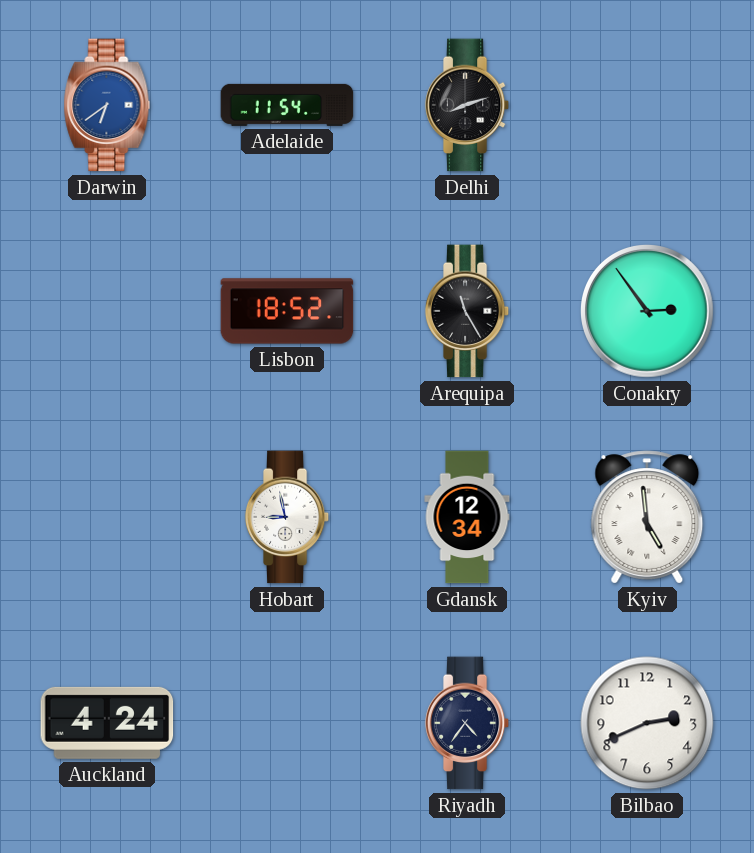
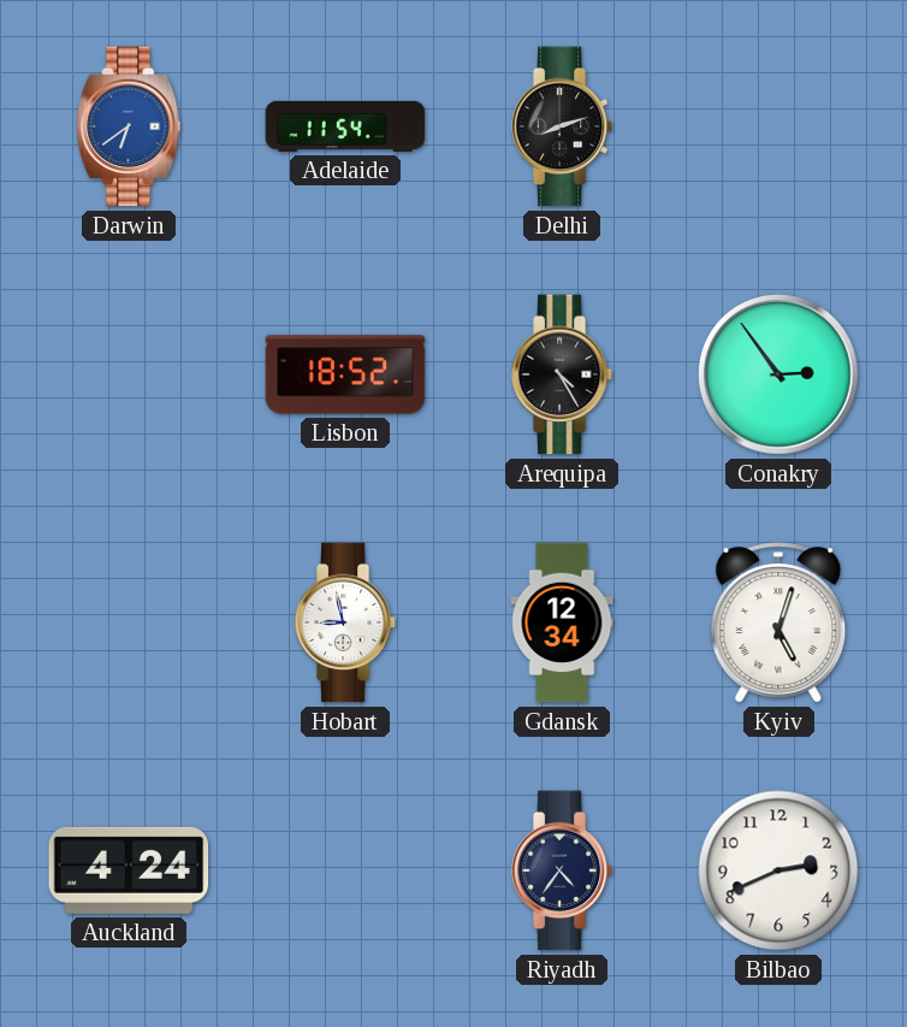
Arequipa: 11:25 -> 4:25 (562, 374)
Kyiv: 4:59 -> 5:03 (778, 622)
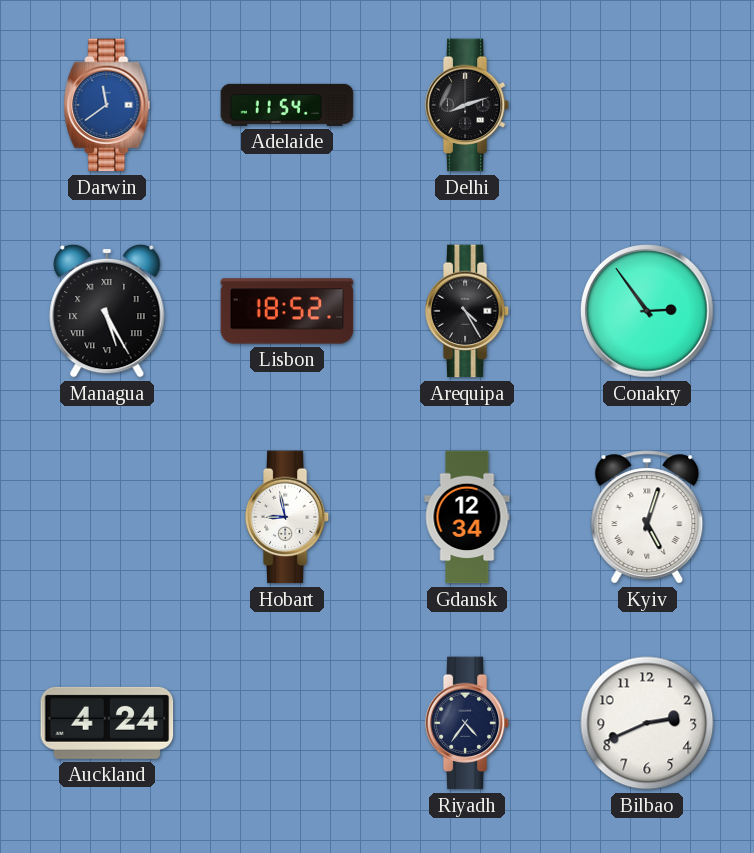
Darwin: 6:39 -> 11:39 (107, 105)
Managua: none -> 5:25 (107, 311)
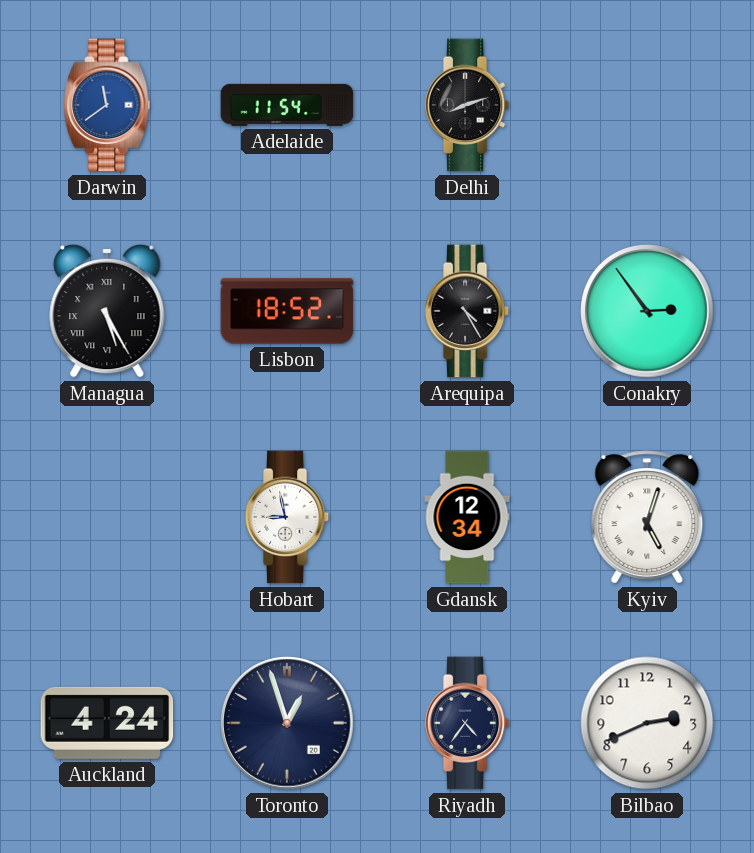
Toronto: none -> 12:57 (288, 724)
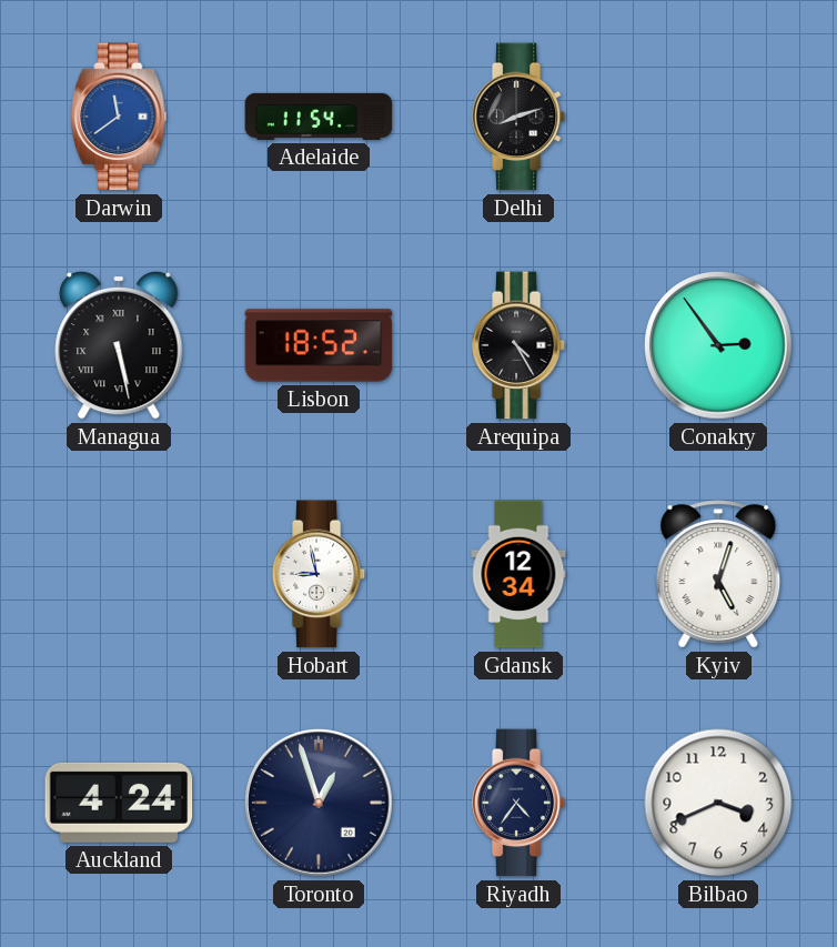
Managua: 5:25 -> 5:28 (119, 345)
Bilbao: 2:41 -> 3:41 (718, 803)
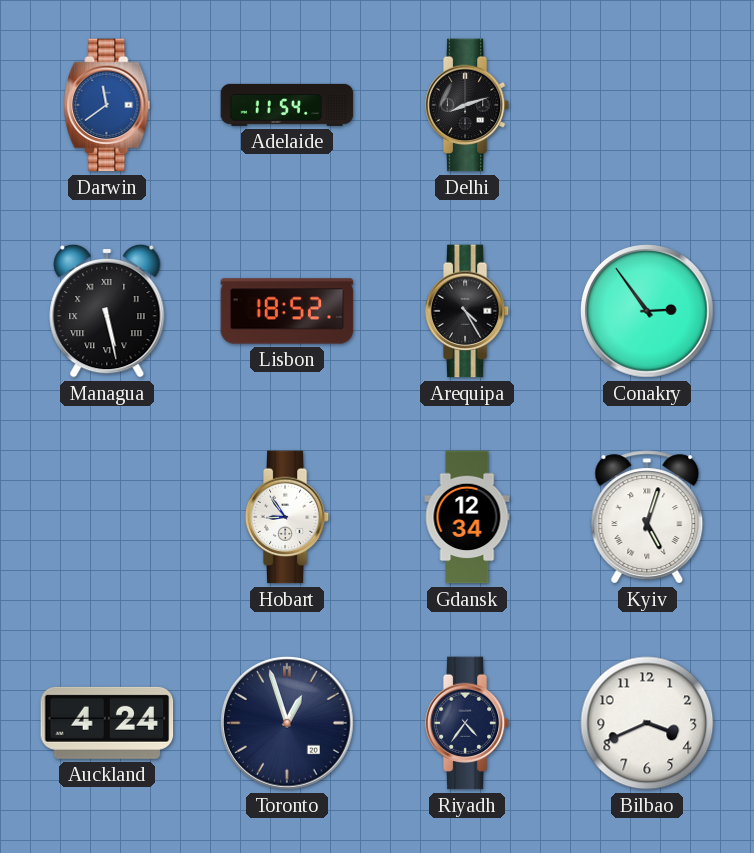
Hobart: 8:58 -> 8:54 (287, 517)
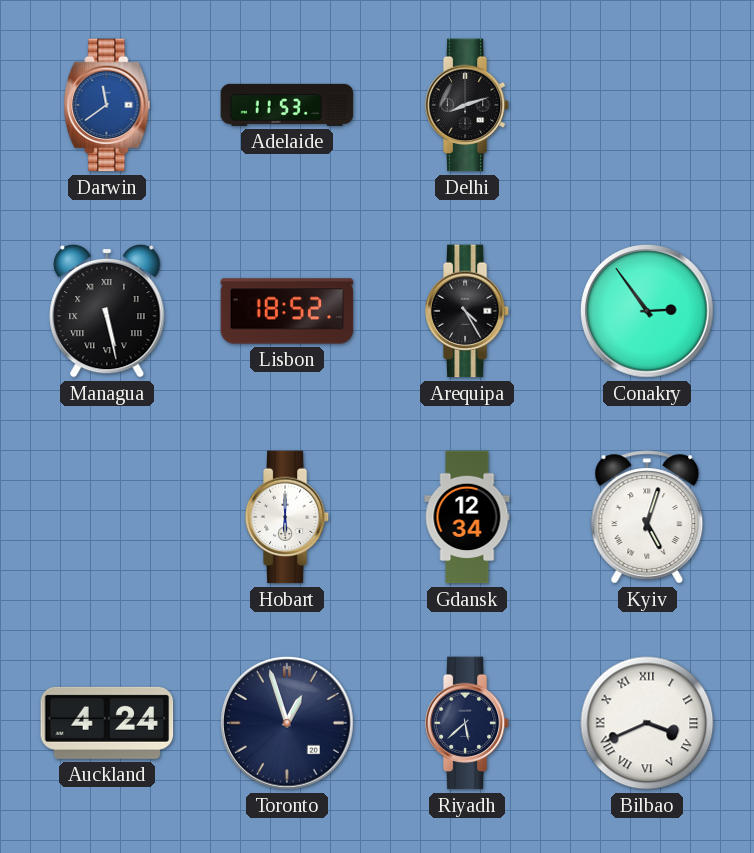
Adelaide: 11:54 -> 11:53 (287, 105)
Hobart: 8:54 -> 6:00 (287, 517)
Riyadh: 4:36 -> 5:38 (467, 723)
Bilbao numerals: Arabic -> Roman (647, 723)
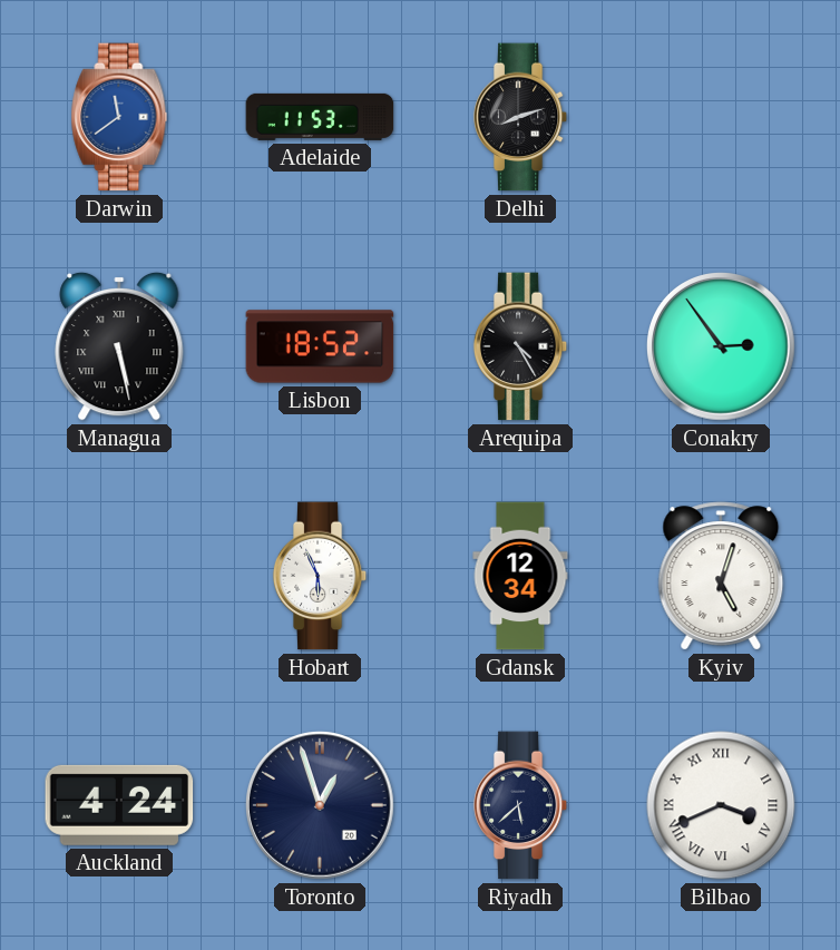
Hobart: 6:00 -> 5:56 (320, 576)
